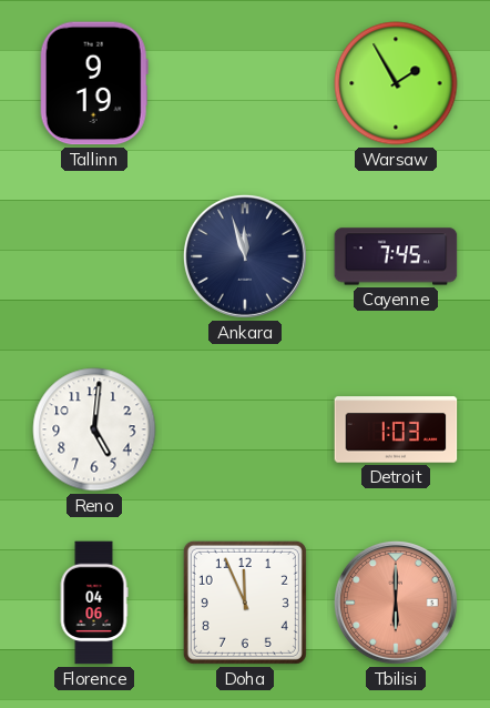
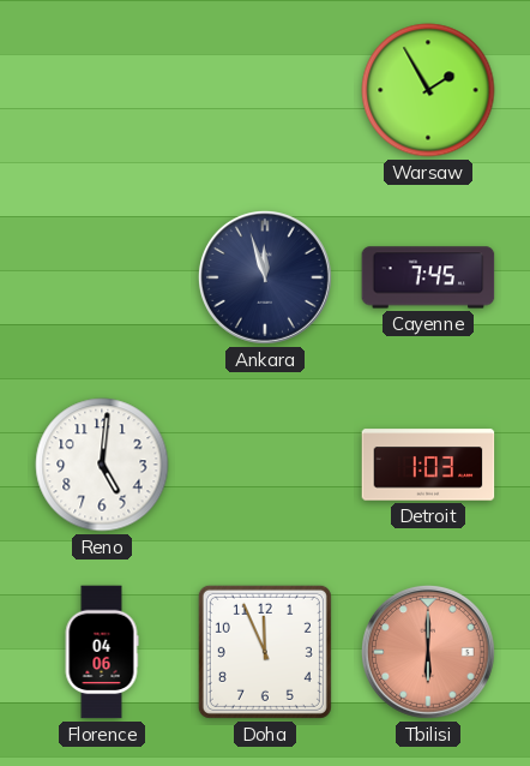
Tallinn: 9:19 -> none (94, 83)
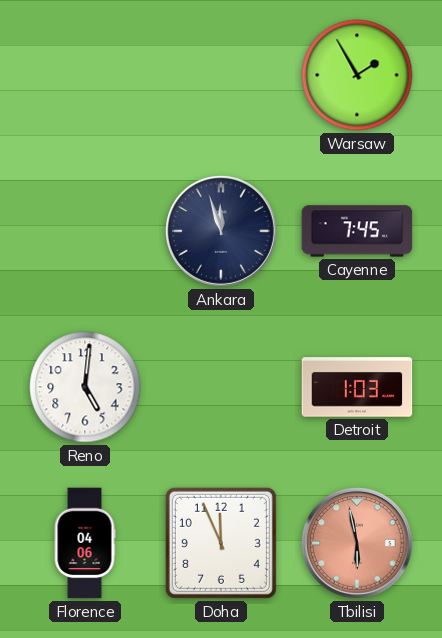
Tbilisi: 6:00 -> 5:58 (357, 543)
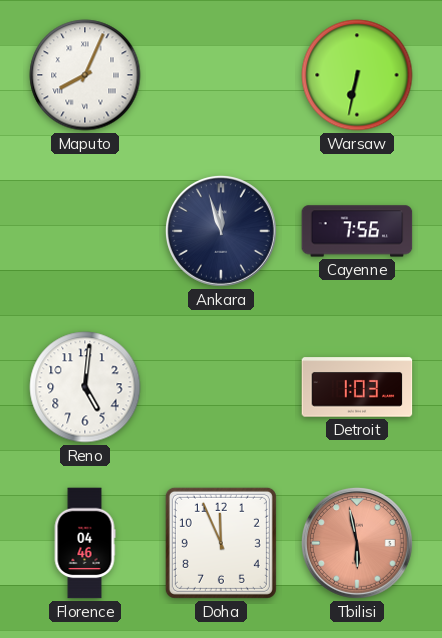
Maputo: none -> 8:04 (85, 75)
Warsaw: 1:55 -> 6:32 (357, 75)
Cayenne: 7:45 -> 7:56 (357, 231)
Florence: 04:06 -> 04:46 (85, 543)
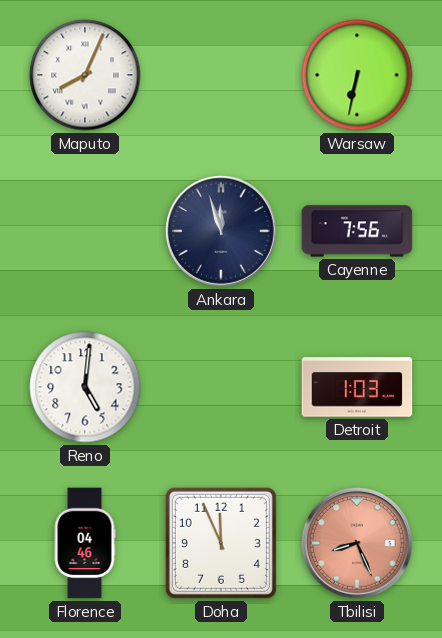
Tbilisi: 5:58 -> 8:26 (357, 543)
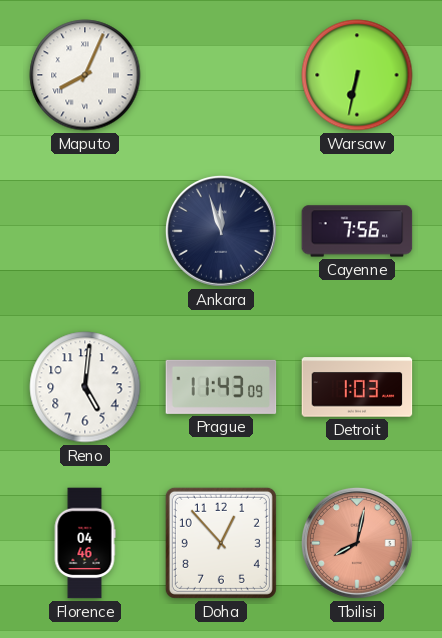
Prague: none -> 11:43 (221, 387)
Doha: 11:56 -> 12:53 (221, 543)
Tbilisi: 8:26 -> 8:02 (357, 543)
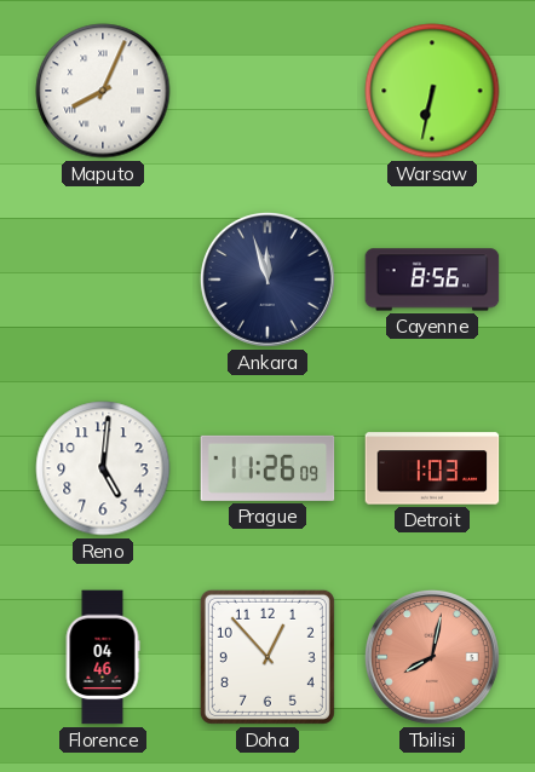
Cayenne: 7:56 -> 8:56 (432, 280)
Prague: 11:43 -> 11:26 (267, 468)
